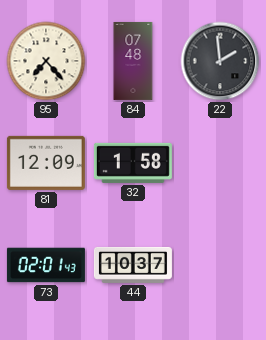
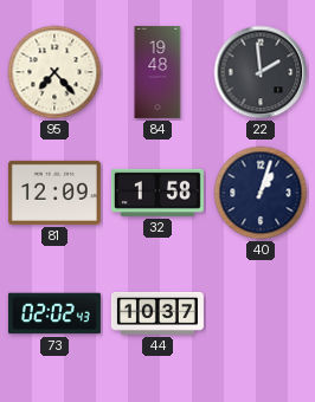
84: 07:48 -> 19:48 (157, 72)
40: none -> 1:03 (261, 193)
73: 02:01 -> 02:02 (54, 313)
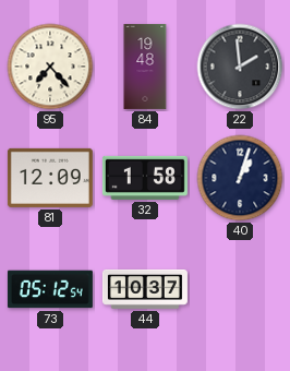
73: 02:02 -> 05:12 (50, 289)
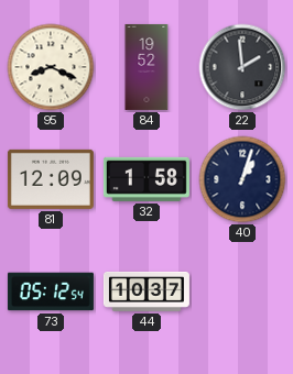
95: 7:23 -> 8:19 (51, 67)
84: 19:48 -> 19:52 (146, 67)
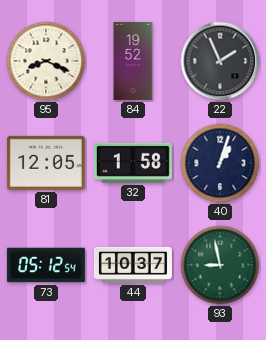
22: 1:59 -> 1:56 (220, 61)
81: 12:09 -> 12:05 (46, 163)
93: none -> 8:58 (220, 265)
